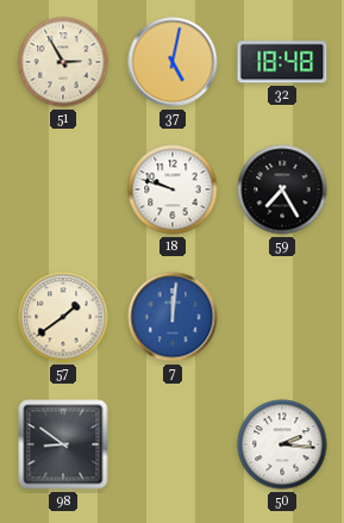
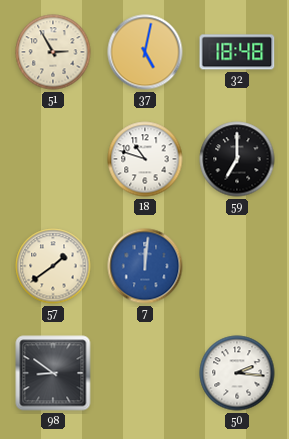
18: 9:48 -> 10:48 (145, 159)
59: 7:25 -> 7:00 (237, 159)
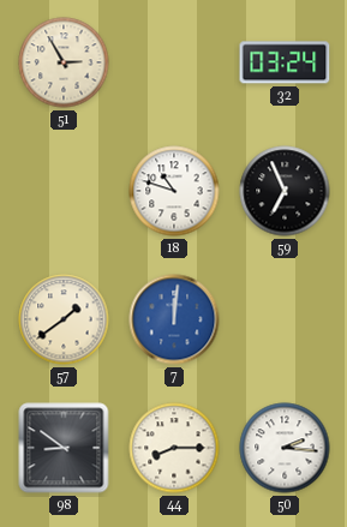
37: 5:02 -> none (145, 52)
32: 18:48 -> 03:24 (285, 62)
59: 7:00 -> 6:56 (285, 191)
44: none -> 8:15 (174, 448)
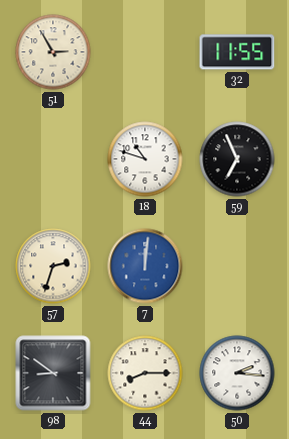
32: 03:24 -> 11:55 (237, 52)
57: 1:39 -> 2:33 (53, 266)
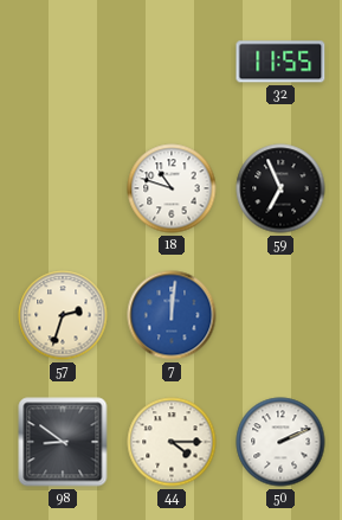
51: 2:55 -> none (53, 52)
44: 8:15 -> 4:15 (172, 442)
50: 2:16 -> 2:11 (280, 442)
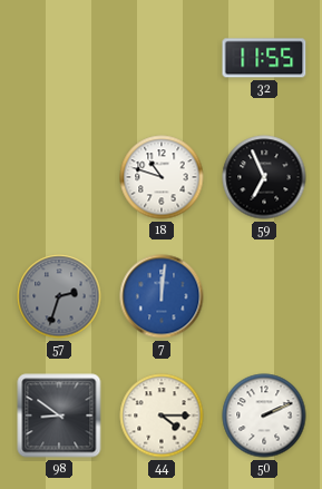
57 dial: cream -> grey (59, 296)
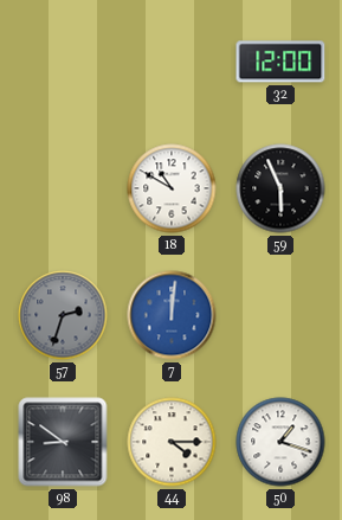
32: 11:55 -> 12:00 (280, 62)
18: 10:48 -> 10:50 (172, 188)
59: 6:56 -> 5:56 (280, 188)
50: 2:11 -> 1:18 (280, 442)
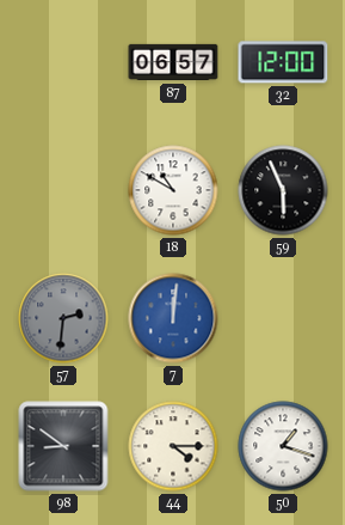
87: none -> 06:57 (173, 62)
57: 2:33 -> 2:31 (63, 318)
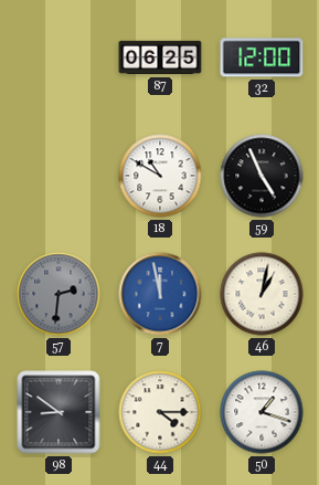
87: 06:57 -> 06:25 (160, 57)
59: 5:56 -> 4:56 (262, 176)
7: 12:01 -> 11:58 (160, 294)
46: none -> 1:02 (262, 294)
